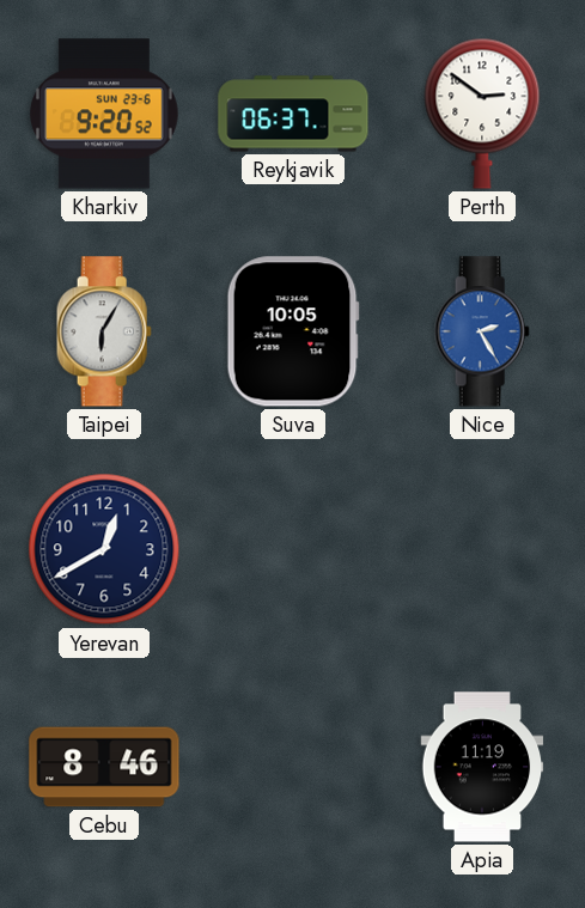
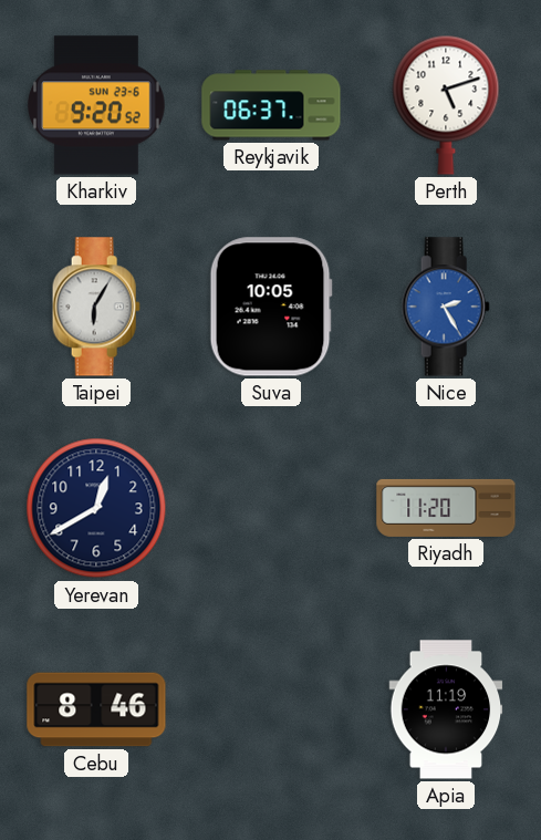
Perth: 2:51 -> 5:12 (446, 105)
Riyadh: none -> 11:20 (446, 508)
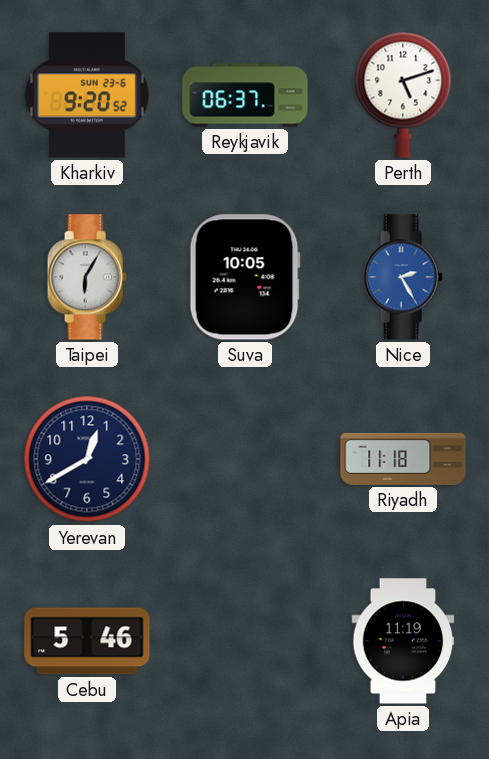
Riyadh: 11:20 -> 11:18 (403, 459)
Cebu: 8:46 -> 5:46 (87, 641)
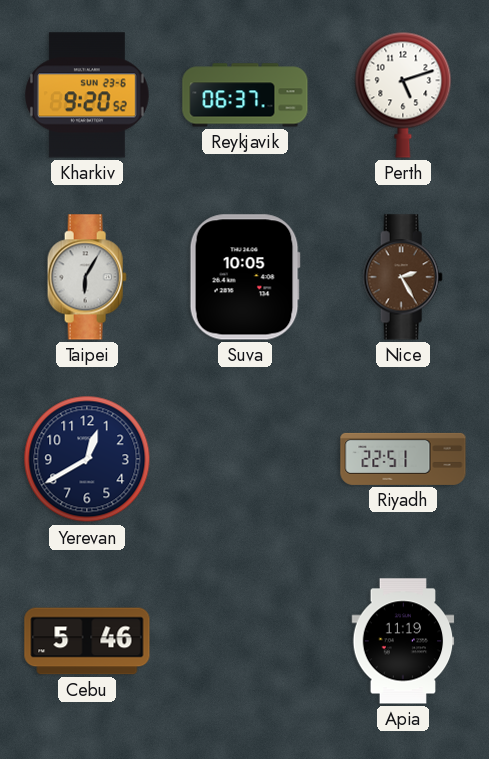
Nice dial: blue -> brown (403, 277)
Riyadh: 11:18 -> 22:51 (403, 459)
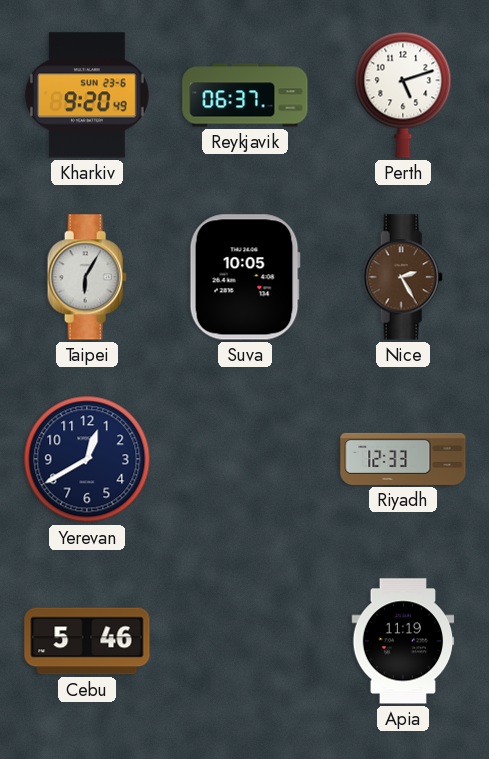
Kharkiv: 9:20:52 -> 9:20:49 (88, 95)
Riyadh: 22:51 -> 12:33 (403, 459)
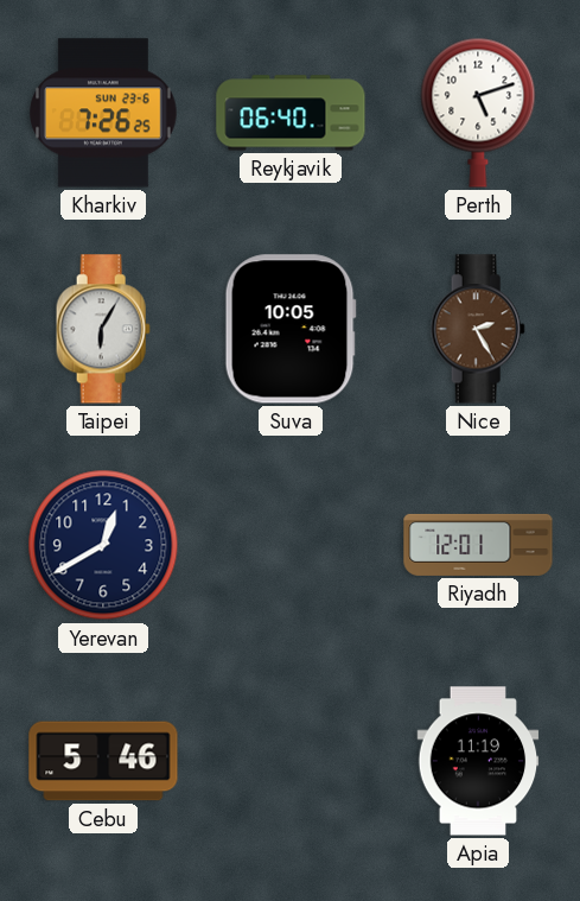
Kharkiv: 9:20 -> 7:26 (104, 113)
Reykjavik: 06:37 -> 06:40 (291, 113)
Riyadh: 12:33 -> 12:01 (478, 545)
